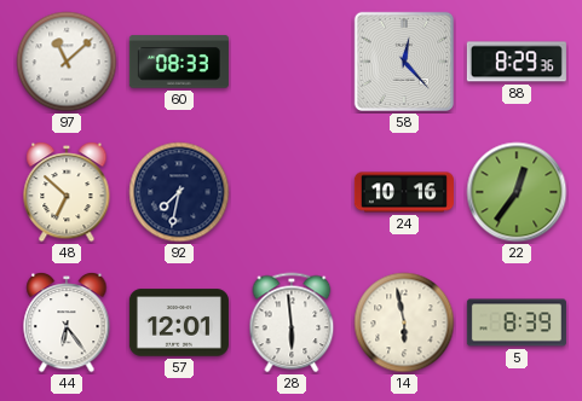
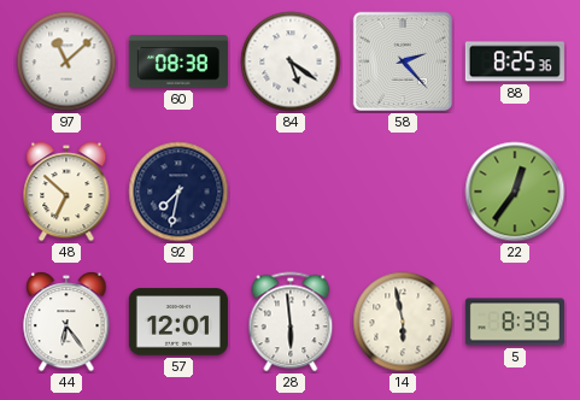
60: 08:33 -> 08:38 (178, 61)
84: none -> 5:21 (291, 61)
58: 12:23 -> 2:23 (402, 61)
88: 8:29 -> 8:25 (515, 61)
24: 10:16 -> none (404, 192)
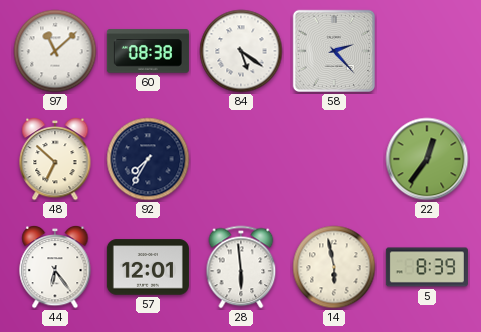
88: 8:25 -> none (515, 61)
92: 7:32 -> 7:35 (148, 159)
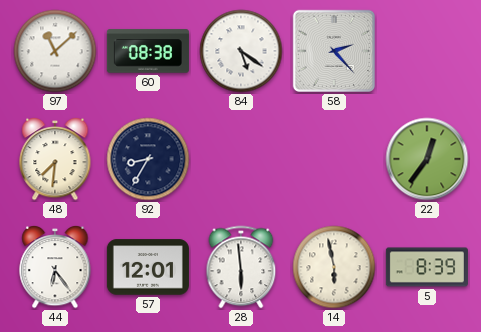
48: 6:52 -> 7:31 (55, 159)
92: 7:35 -> 8:35 (148, 159)
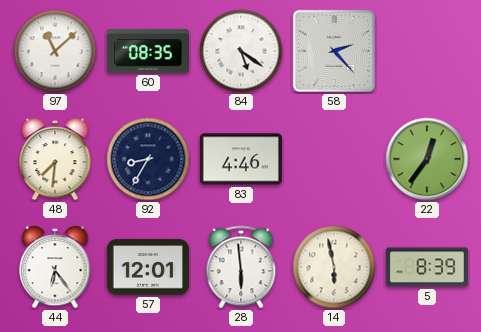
60: 08:38 -> 08:35 (148, 51)
83: none -> 4:46 (241, 159)
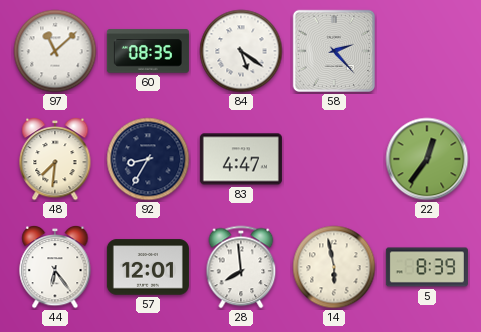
83: 4:46 -> 4:47 (241, 159)
28: 5:59 -> 7:59 (241, 267)
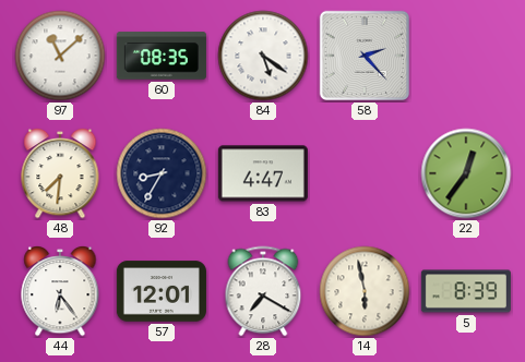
28: 7:59 -> 7:20 (263, 291)
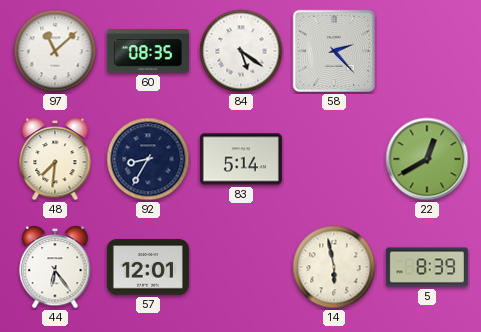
83: 4:47 -> 5:14 (241, 159)
22: 12:36 -> 12:40 (427, 159)
28: 7:20 -> none (263, 291)
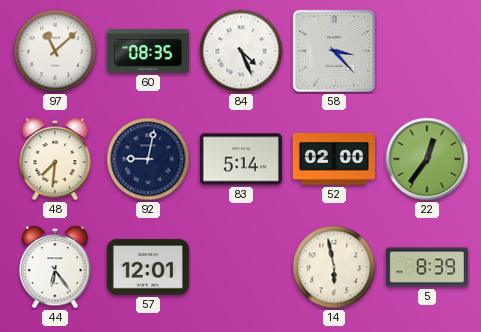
84: 5:21 -> 4:26 (241, 51)
58: 2:23 -> 3:23 (333, 51)
92: 8:35 -> 9:02 (148, 159)
52: none -> 02:00 (334, 159)
22: 12:40 -> 12:36 (427, 159)
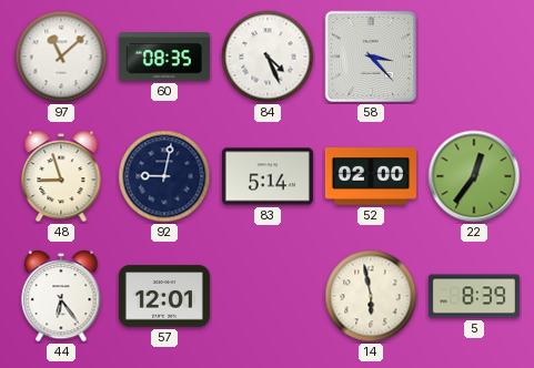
48: 7:31 -> 8:57 (61, 176)
